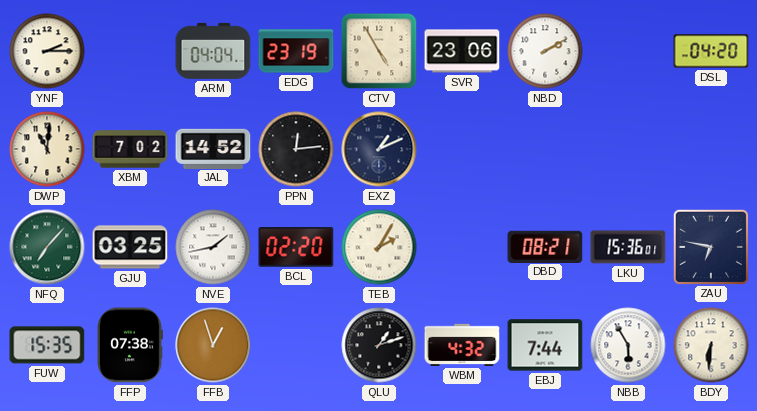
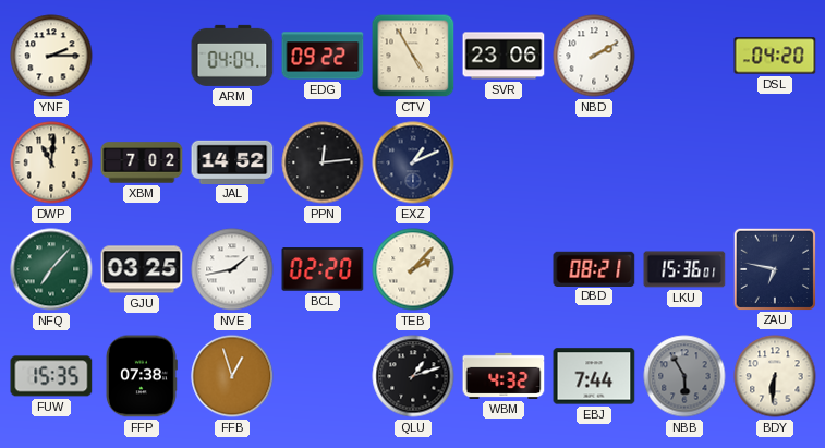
EDG: 23:19 -> 09:22 (323, 56)
TEB: 2:05 -> 2:07 (413, 269)
NBB dial: white -> grey (684, 376)
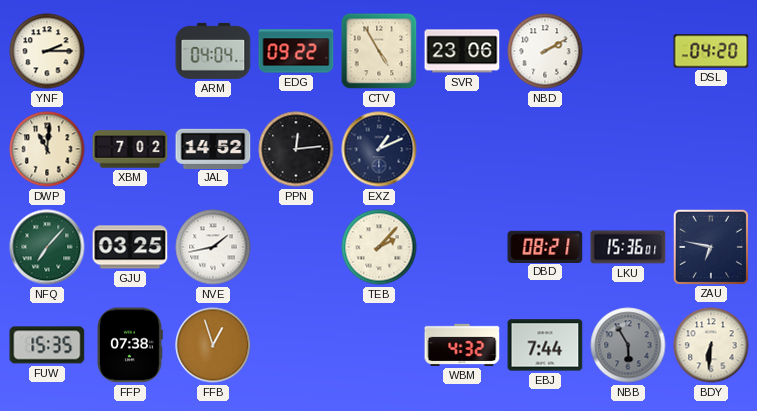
BCL: 02:20 -> none (323, 269)
QLU: 1:12 -> none (413, 376)
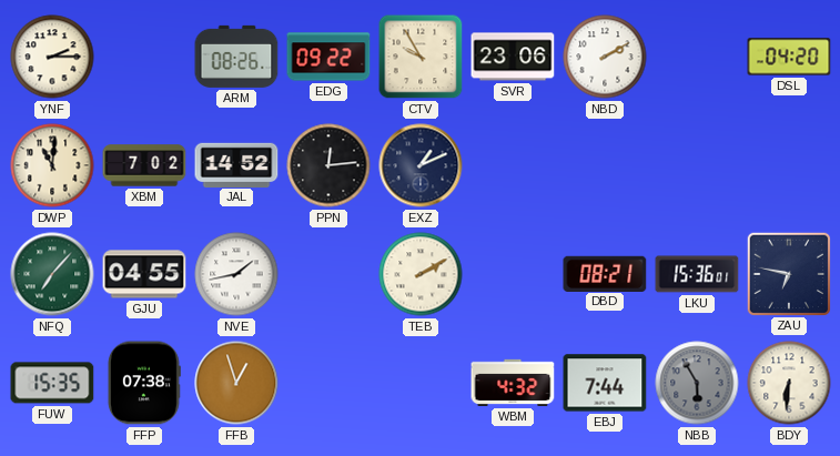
ARM: 04:04 -> 08:26 (236, 57)
CTV: 4:55 -> 9:55 (421, 57)
GJU: 03:25 -> 04:55 (144, 274)
TEB: 2:07 -> 2:10 (421, 274)
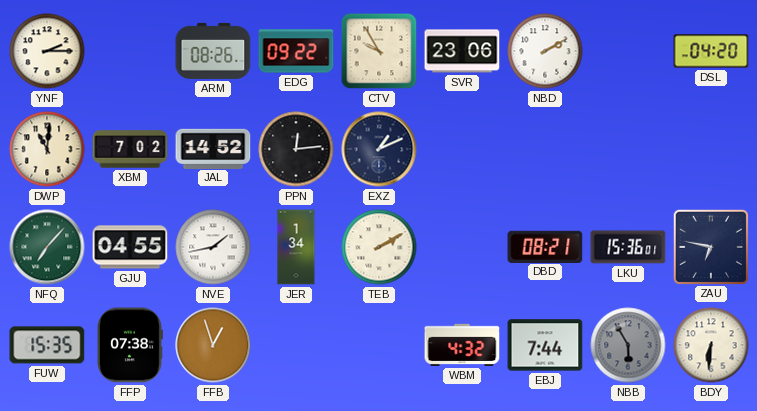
JER: none -> 1:34 (296, 247)
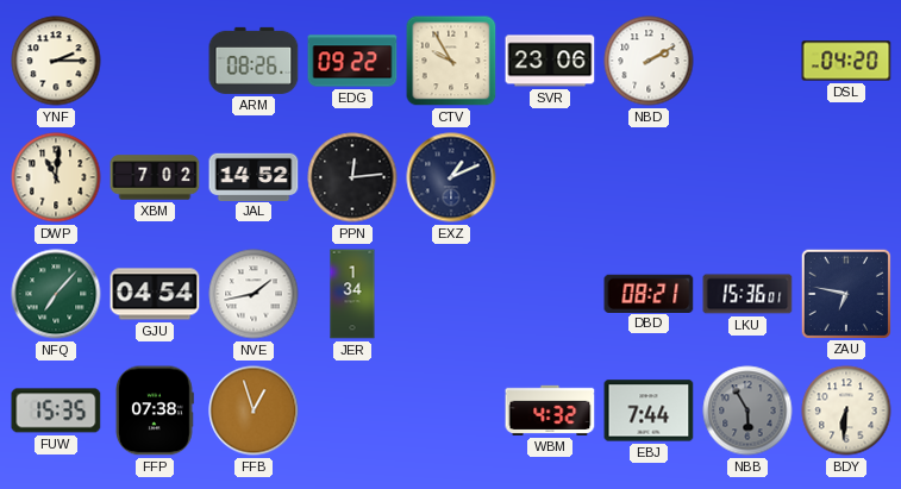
GJU: 04:55 -> 04:54 (155, 294)
TEB: 2:10 -> none (379, 247)
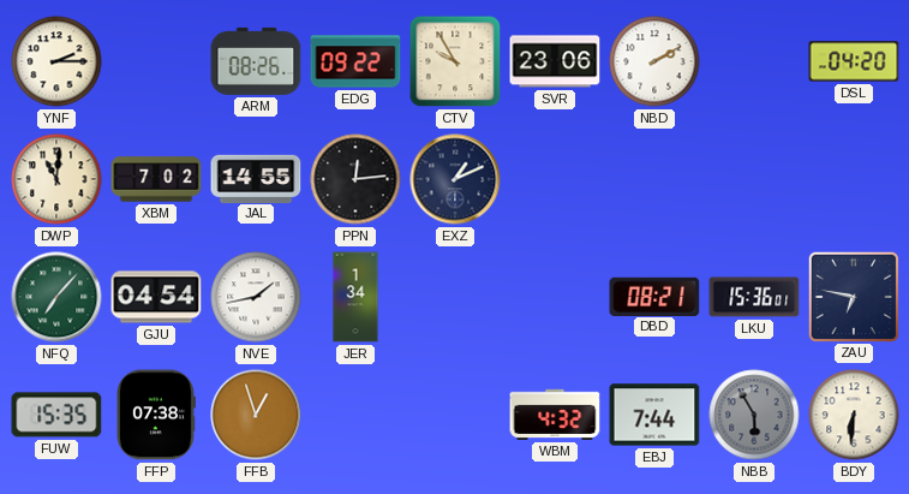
JAL: 14:52 -> 14:55 (256, 178)
